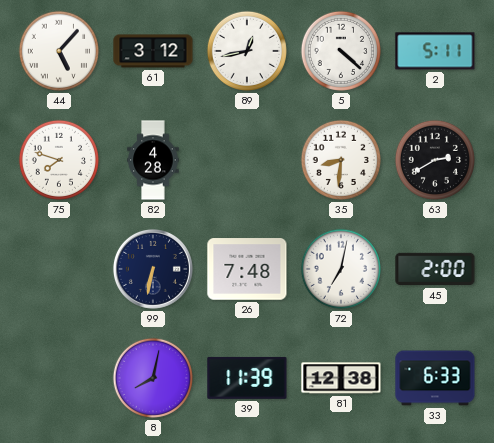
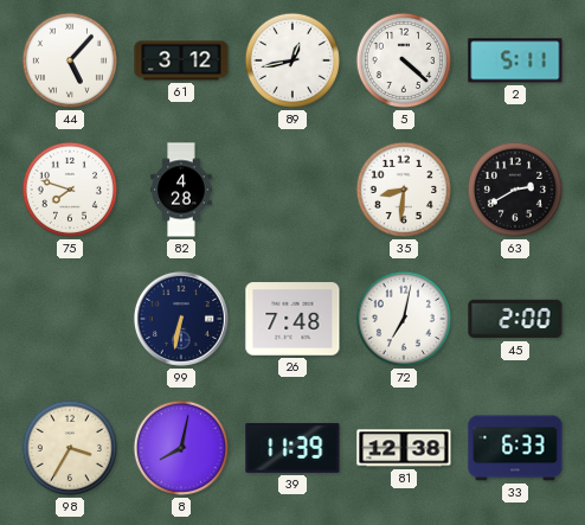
98: none -> 3:35 (70, 448)
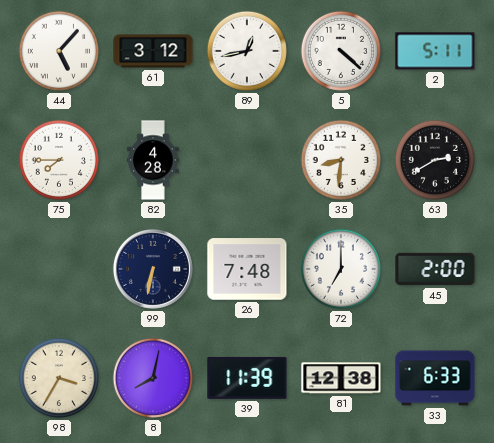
75: 7:48 -> 7:45 (59, 160)
72: 7:02 -> 7:00 (341, 269)
